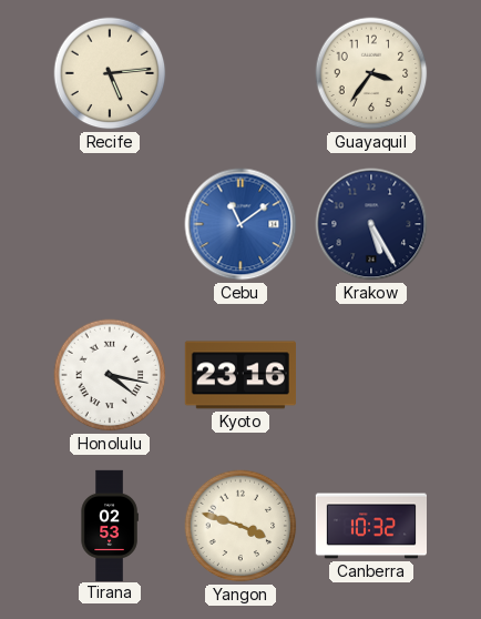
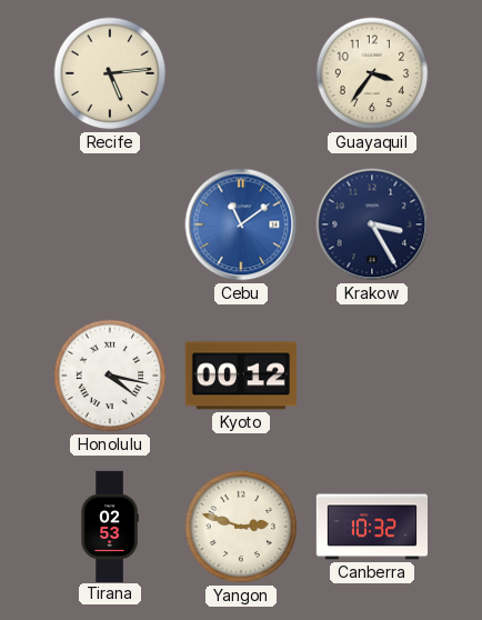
Krakow: 5:25 -> 3:25 (372, 224)
Kyoto: 23:16 -> 00:12 (241, 376)
Yangon: 3:48 -> 2:48 (241, 527)
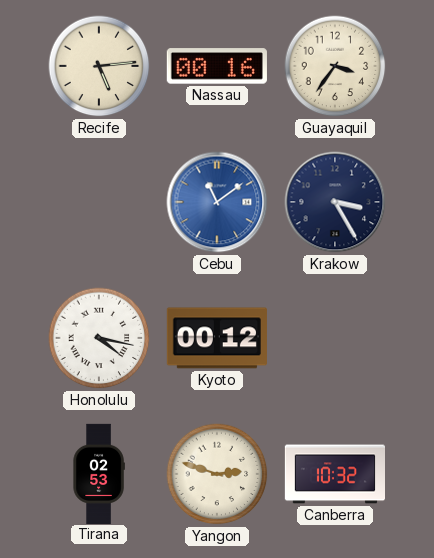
Nassau: none -> 00:16 (217, 66)
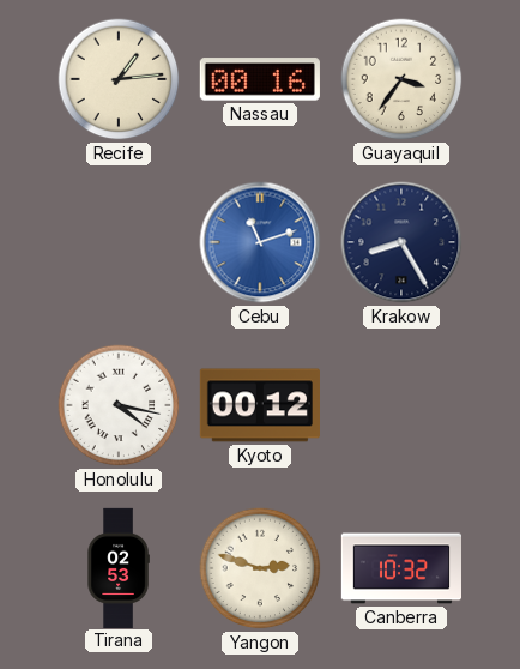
Recife: 5:14 -> 1:14 (119, 79)
Cebu: 11:09 -> 11:12 (260, 242)
Krakow: 3:25 -> 8:25 (401, 242)
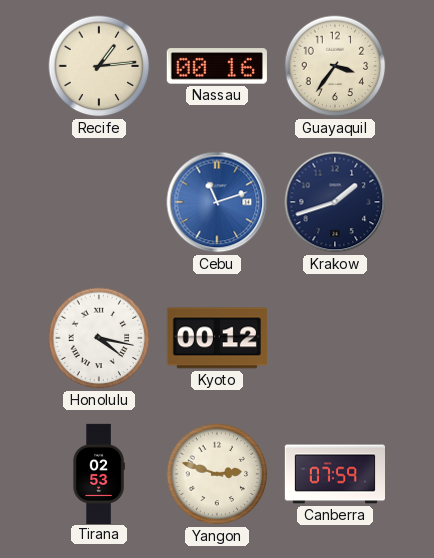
Krakow: 8:25 -> 1:42 (335, 202)
Canberra: 10:32 -> 07:59 (334, 474)
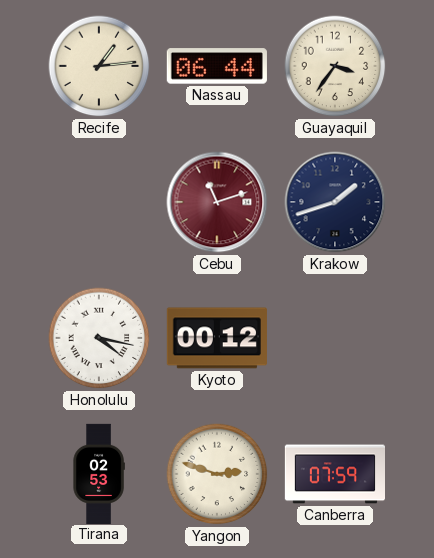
Nassau: 00:16 -> 06:44 (217, 66)
Cebu dial: blue -> burgundy (217, 202)
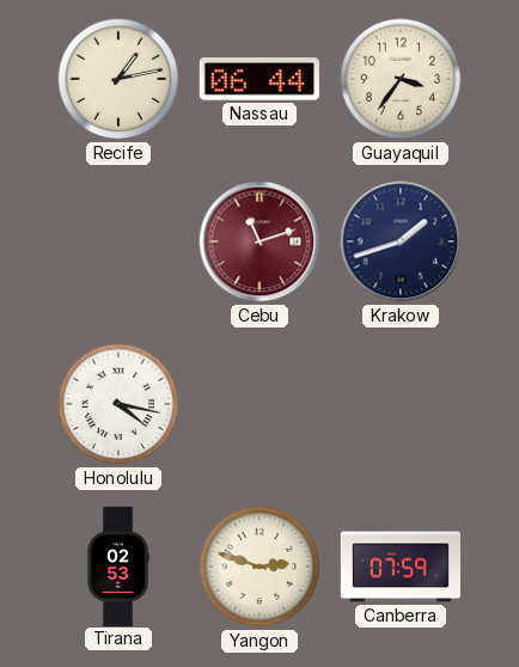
Recife: 1:14 -> 1:13 (118, 79)
Kyoto: 00:12 -> none (217, 338)
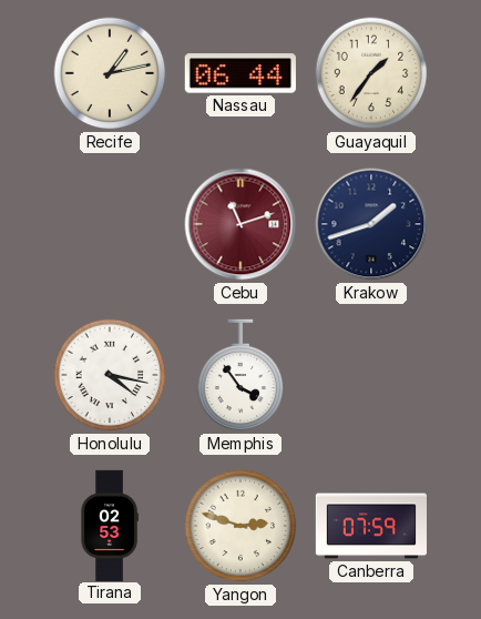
Guayaquil: 3:36 -> 1:36 (371, 73)
Memphis: none -> 3:54 (240, 375)
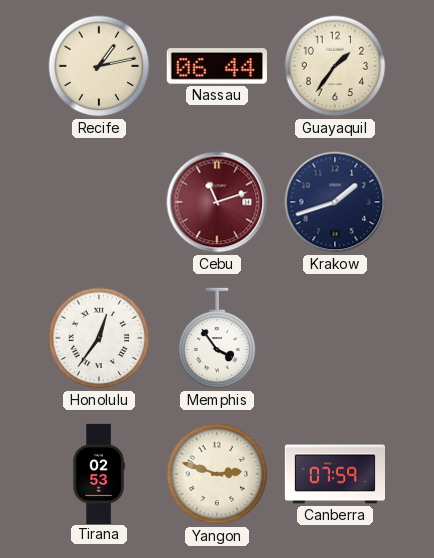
Honolulu: 4:17 -> 12:36 (99, 338)
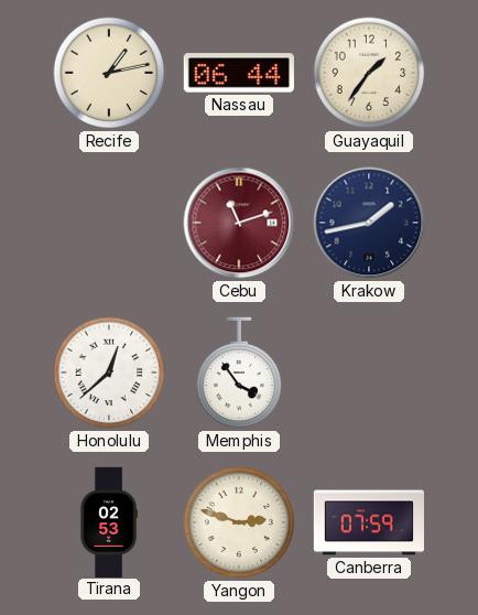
Krakow: 1:42 -> 1:43 (369, 223)
Honolulu: 12:36 -> 12:38 (109, 373)
